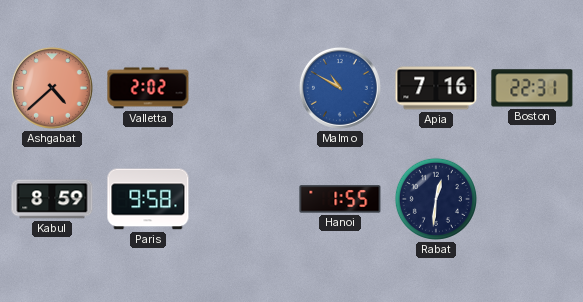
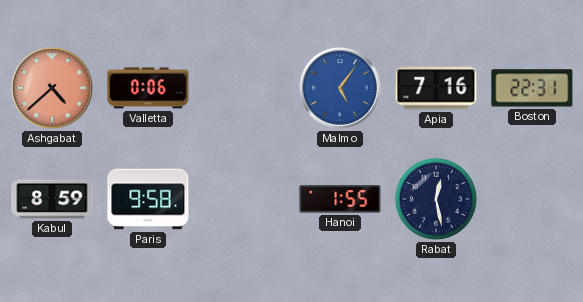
Valletta: 2:02 -> 0:06 (148, 88)
Malmo: 10:50 -> 5:06 (340, 88)
Rabat: 12:31 -> 12:28 (436, 199)
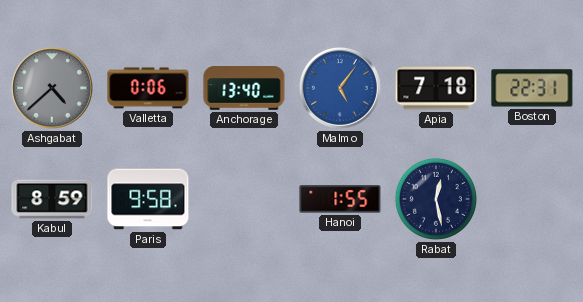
Ashgabat dial: salmon -> grey (52, 88)
Anchorage: none -> 13:40 (244, 89)
Apia: 7:16 -> 7:18 (436, 88)
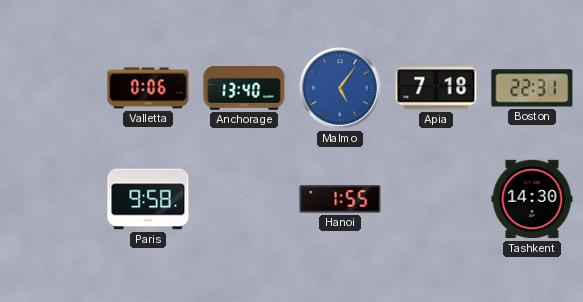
Ashgabat: 4:38 -> none (52, 88)
Kabul: 8:59 -> none (52, 199)
Rabat: 12:28 -> none (436, 199)
Tashkent: none -> 14:30 (532, 199)
